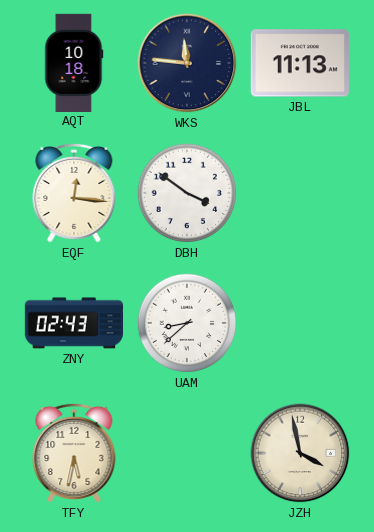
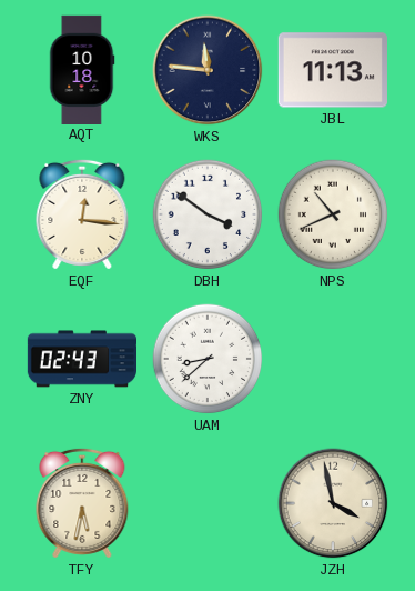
NPS: none -> 10:41 (333, 214)
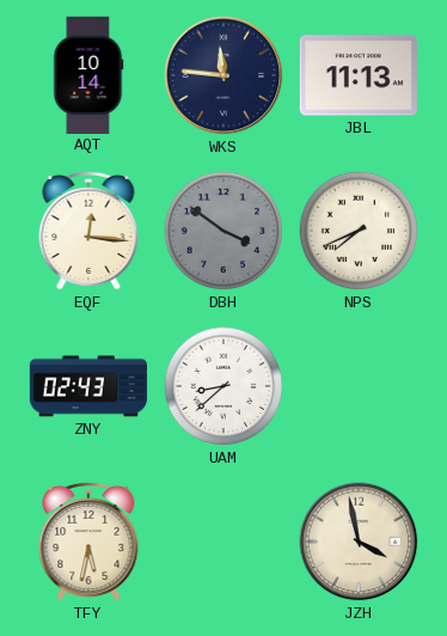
AQT: 10:18 -> 10:14 (88, 74)
DBH dial: white -> grey (223, 231)
NPS: 10:41 -> 7:41 (359, 231)
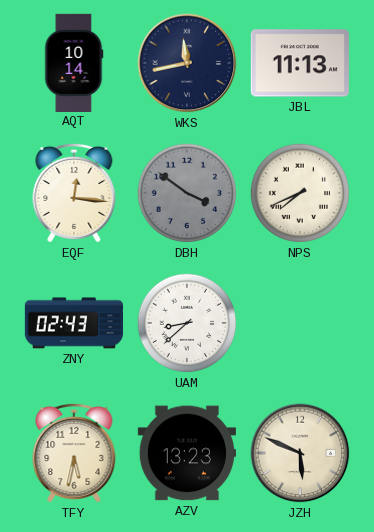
WKS: 11:46 -> 11:43 (187, 63)
AZV: none -> 13:23 (187, 453)
JZH: 3:58 -> 5:49 (300, 453)
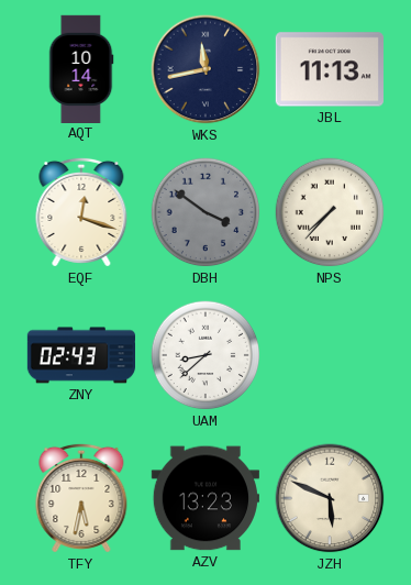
EQF: 12:16 -> 12:18 (81, 212)
NPS: 7:41 -> 7:37 (330, 212)
